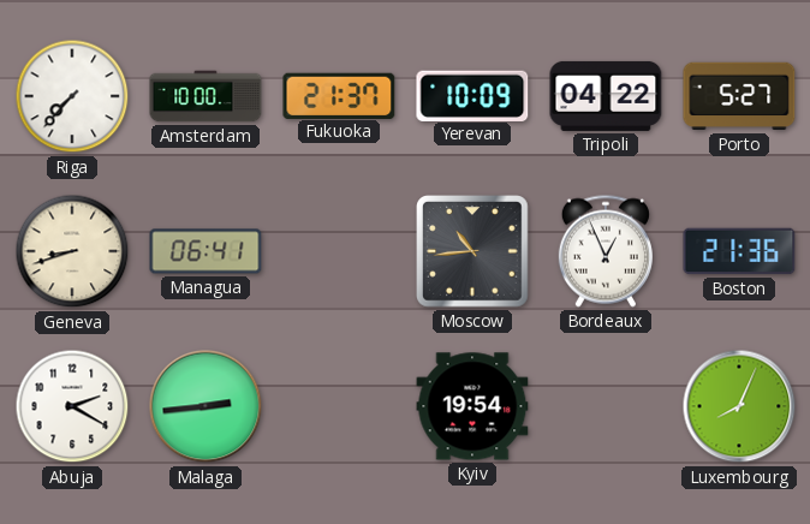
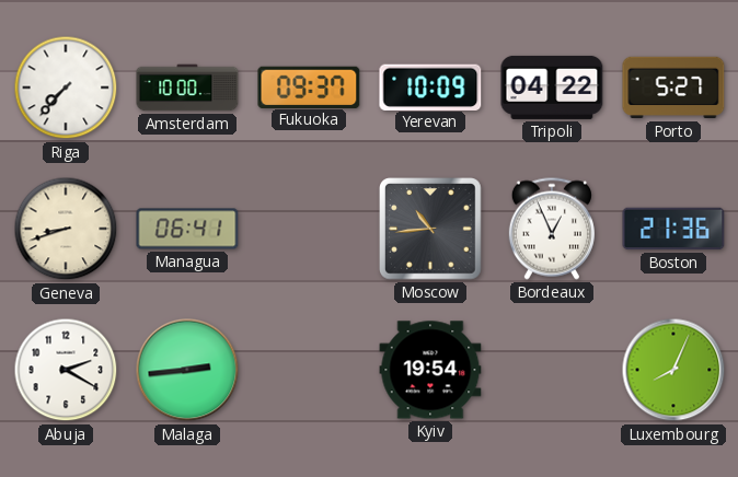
Fukuoka: 21:37 -> 09:37 (309, 86)
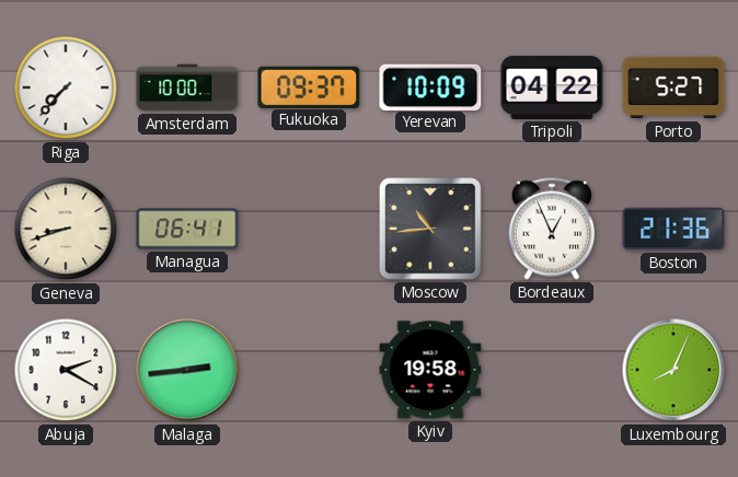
Kyiv: 19:54 -> 19:58 (430, 370)
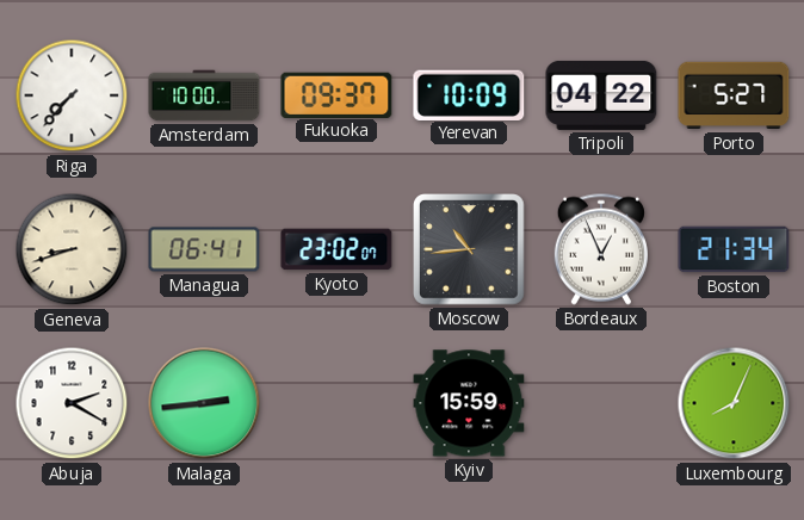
Kyoto: none -> 23:02 (336, 249)
Boston: 21:36 -> 21:34 (734, 249)
Kyiv: 19:58 -> 15:59 (469, 403)
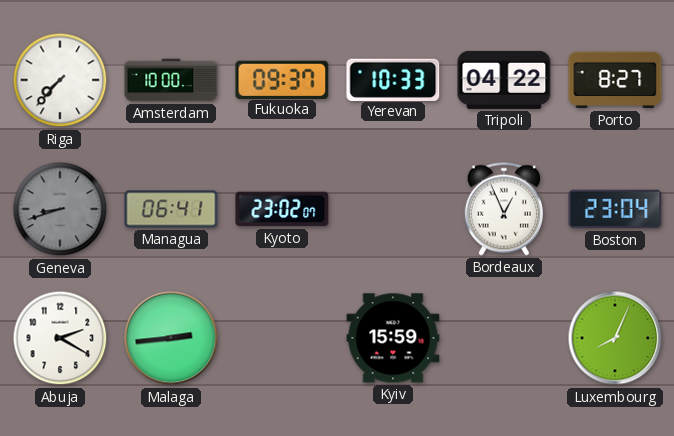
Yerevan: 10:09 -> 10:33 (393, 79)
Porto: 5:27 -> 8:27 (615, 80)
Geneva dial: cream -> grey (60, 209)
Moscow: 10:44 -> none (470, 250)
Boston: 21:34 -> 23:04 (615, 209)
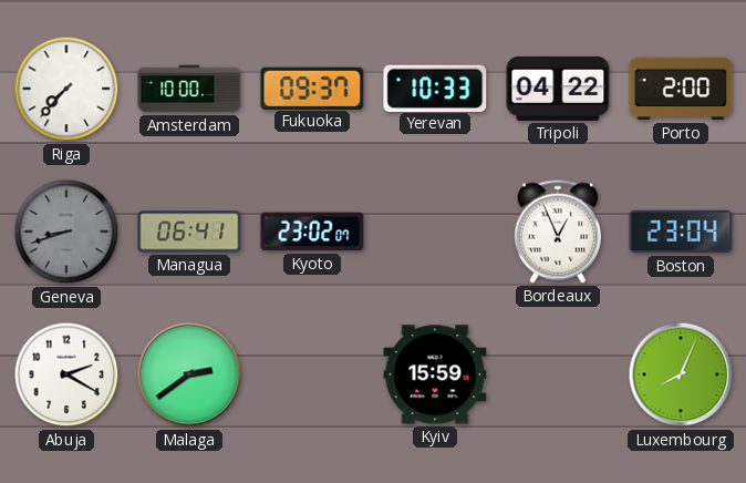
Porto: 8:27 -> 2:00 (681, 89)
Malaga: 2:44 -> 2:39 (189, 374)
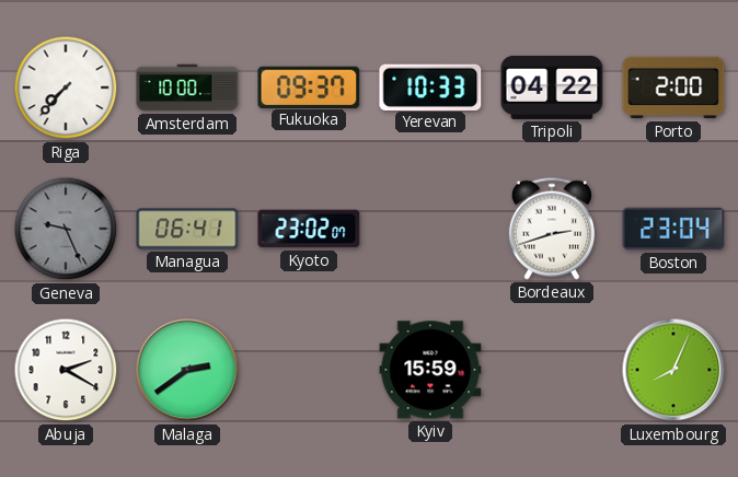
Geneva: 8:42 -> 9:26 (66, 229)
Bordeaux: 12:56 -> 2:42 (552, 229)
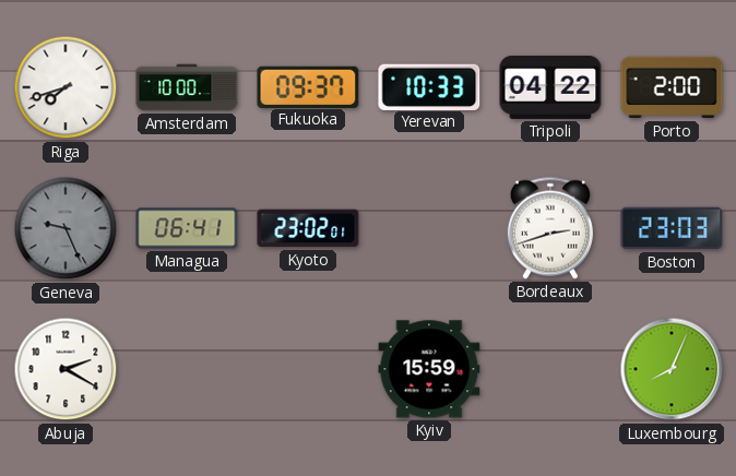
Riga: 7:37 -> 7:42 (66, 87)
Kyoto: 23:02:07 -> 23:02:01 (308, 228)
Boston: 23:04 -> 23:03 (672, 228)
Malaga: 2:39 -> none (187, 370)
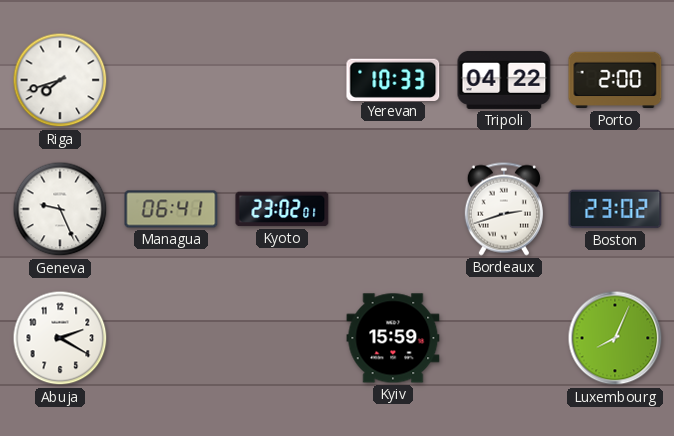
Amsterdam: 10:00 -> none (187, 87)
Fukuoka: 09:37 -> none (308, 86)
Geneva dial: grey -> white (60, 209)
Boston: 23:03 -> 23:02 (615, 209)
